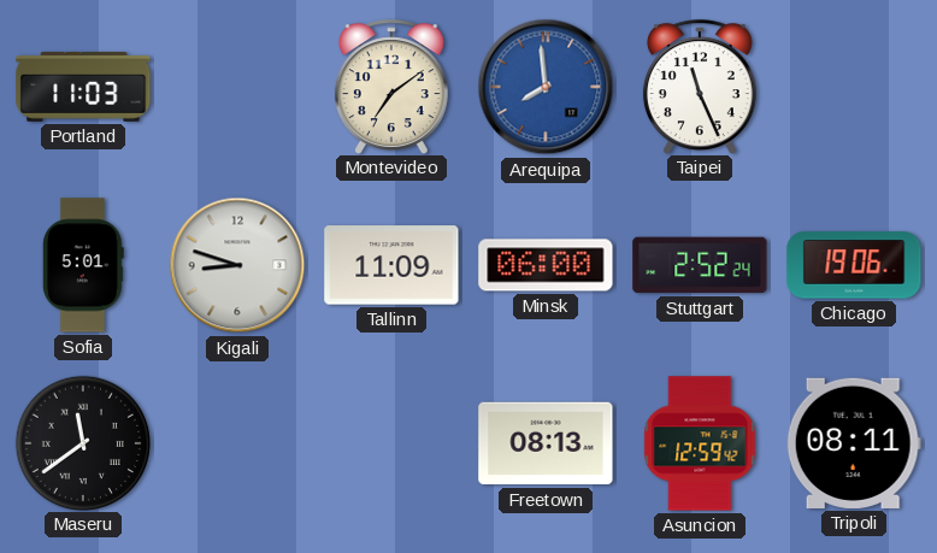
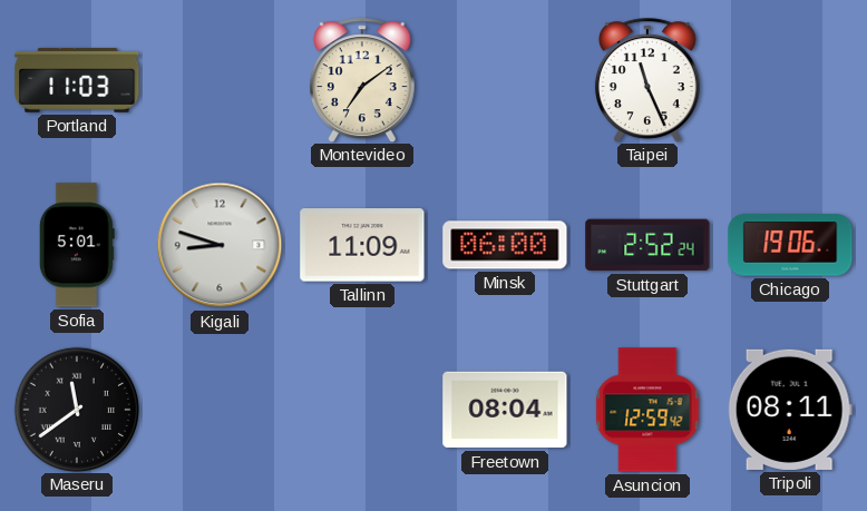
Arequipa: 7:59 -> none (546, 87)
Freetown: 08:13 -> 08:04 (505, 410)
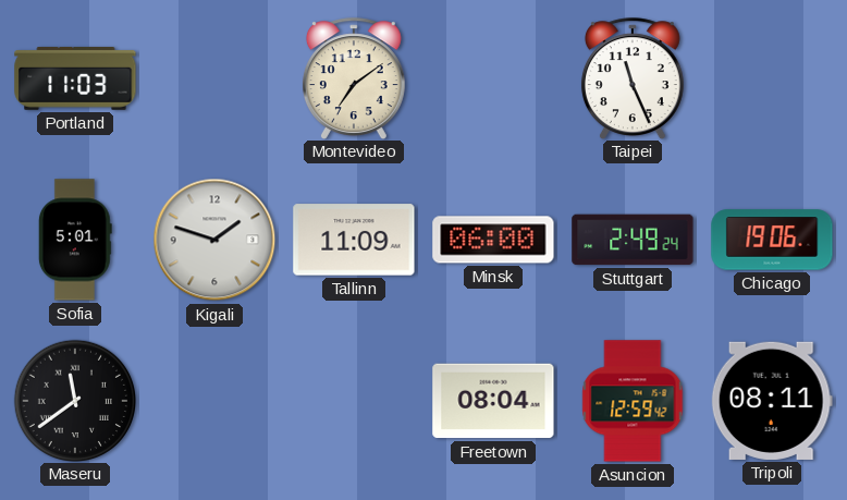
Kigali: 8:48 -> 1:48 (214, 240)
Stuttgart: 2:52 -> 2:49 (633, 240)
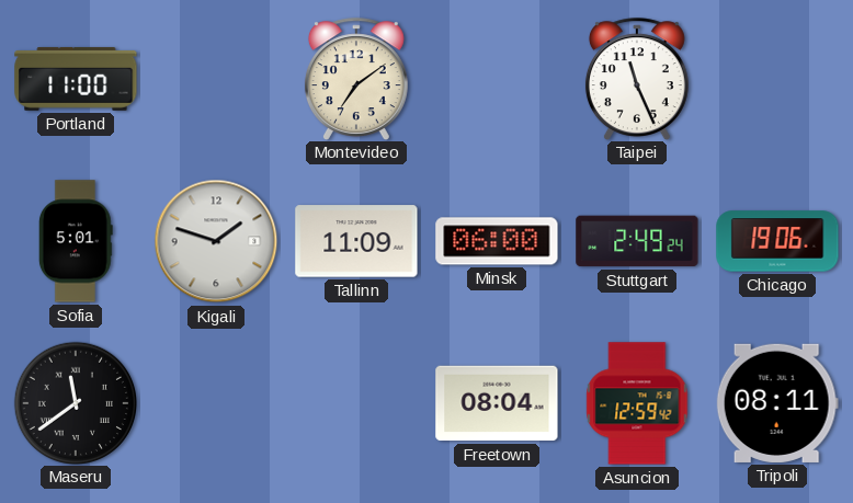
Portland: 11:03 -> 11:00 (76, 79)
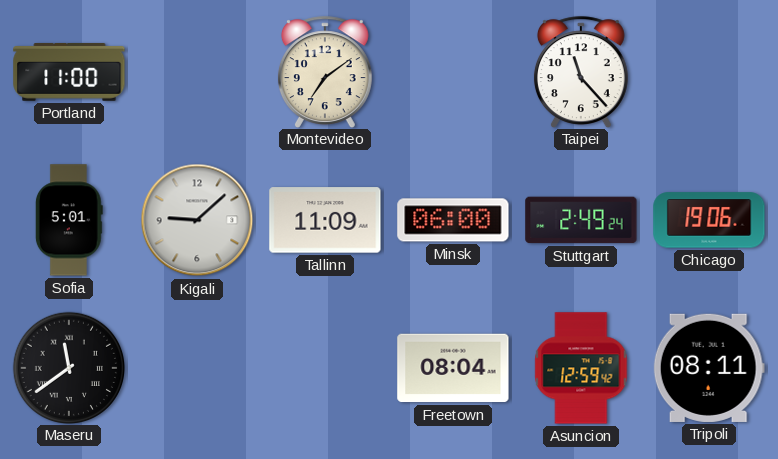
Taipei: 11:26 -> 11:23 (581, 72)
Kigali: 1:48 -> 9:08 (197, 220)
